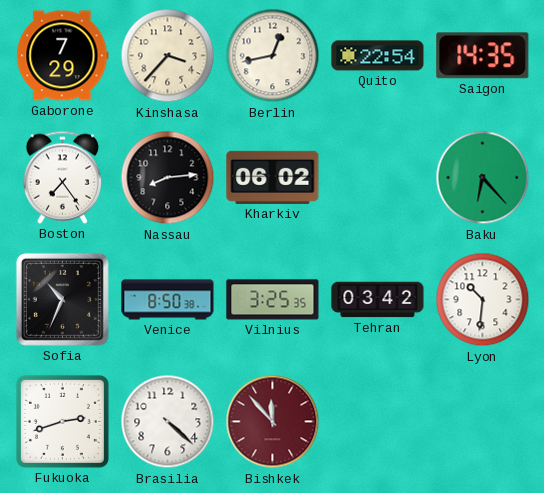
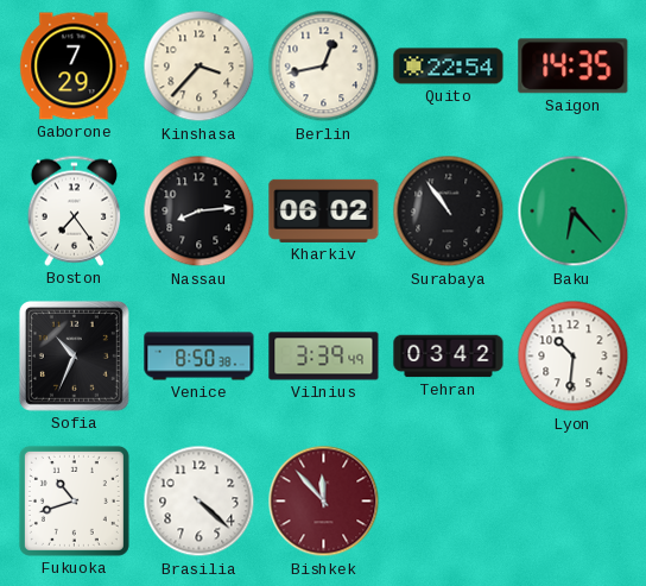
Surabaya: none -> 10:54 (449, 212)
Vilnius: 3:25 -> 3:39 (324, 357)
Fukuoka: 2:42 -> 10:42 (74, 500)
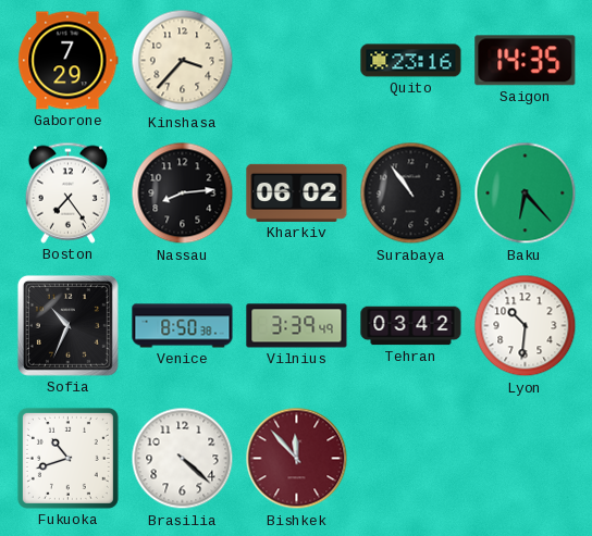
Berlin: 12:43 -> none (324, 67)
Quito: 22:54 -> 23:16 (411, 61)
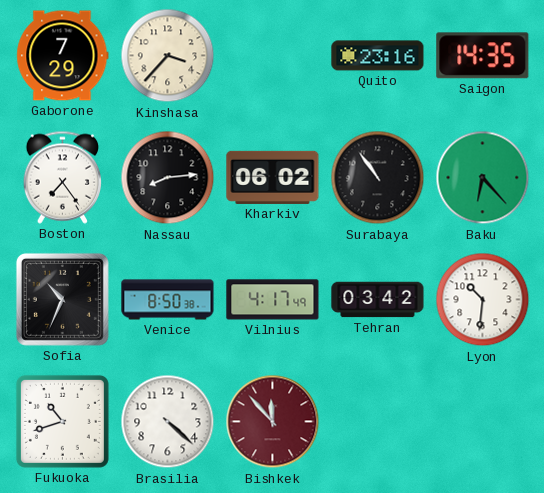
Vilnius: 3:39 -> 4:17 (273, 300)
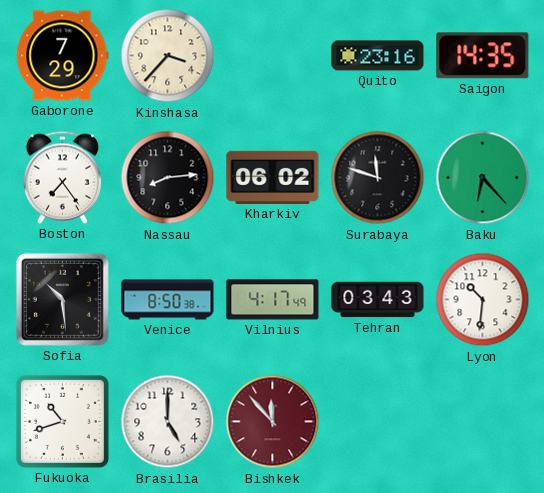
Surabaya: 10:54 -> 11:48 (378, 178)
Sofia: 10:34 -> 10:29 (62, 299)
Tehran: 03:42 -> 03:43 (378, 300)
Brasilia: 4:22 -> 5:00 (168, 422)
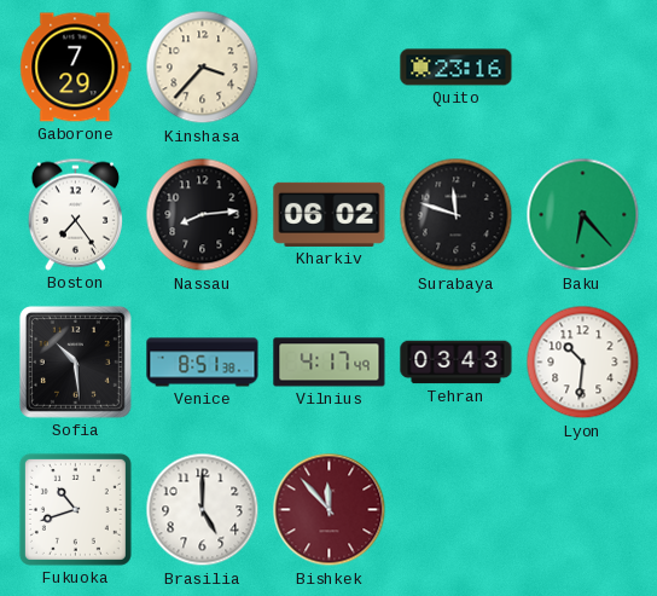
Saigon: 14:35 -> none (483, 56)
Venice: 8:50 -> 8:51 (203, 363)
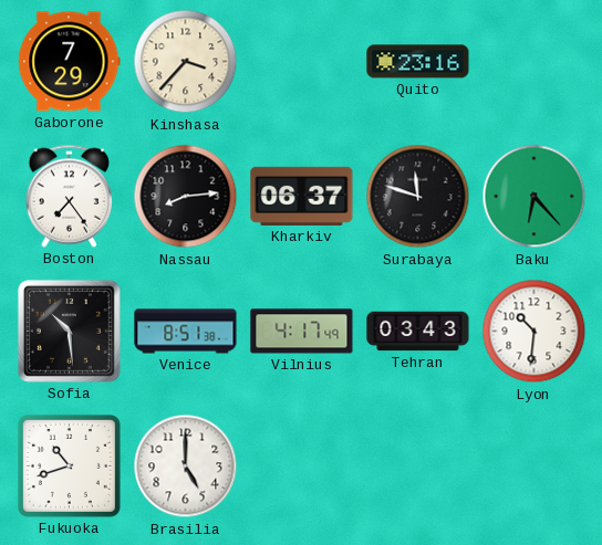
Kharkiv: 06:02 -> 06:37 (302, 196)
Bishkek: 11:53 -> none (330, 510)
